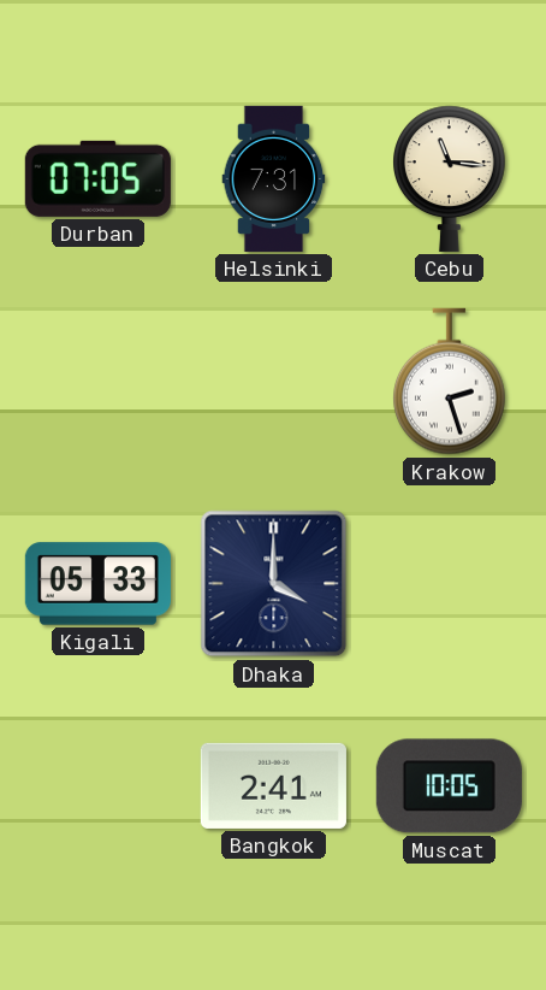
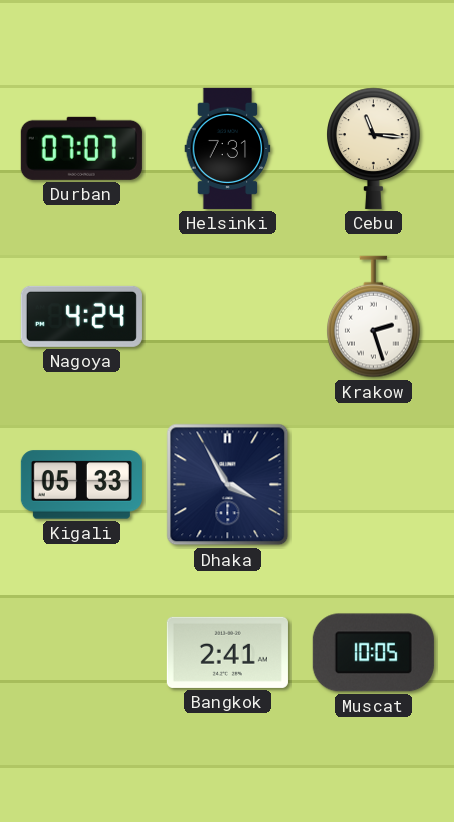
Durban: 07:05 -> 07:07 (81, 148)
Nagoya: none -> 4:24 (81, 316)
Dhaka: 4:00 -> 3:55 (228, 485)
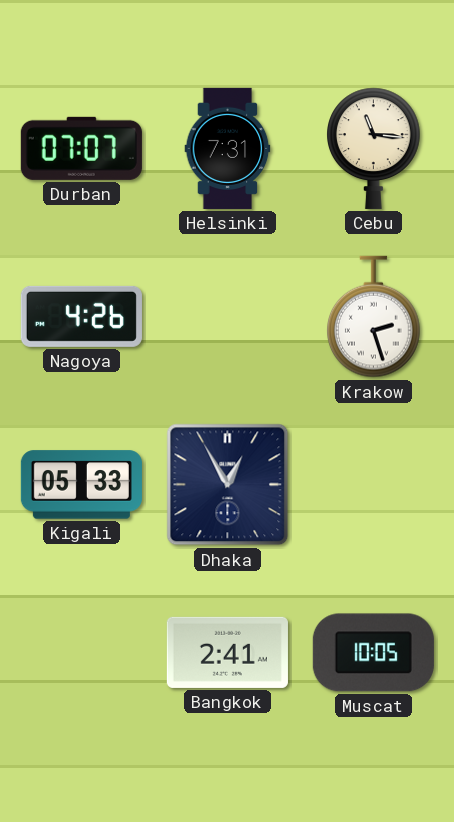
Nagoya: 4:24 -> 4:26 (81, 316)
Dhaka: 3:55 -> 12:55 (228, 485)
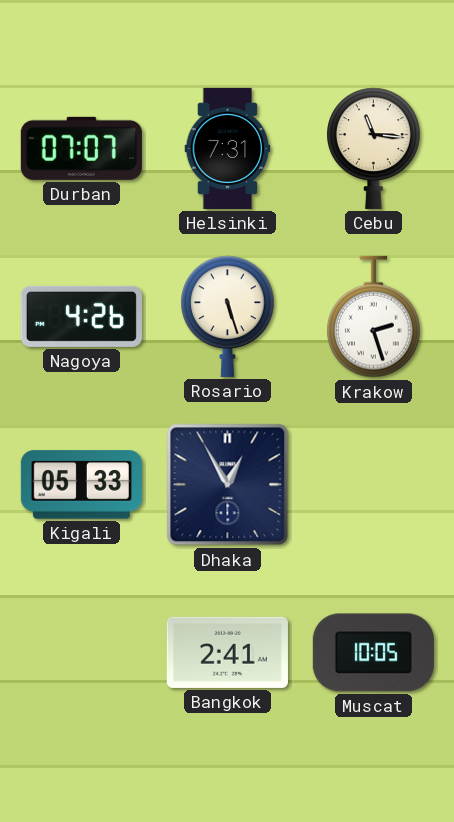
Rosario: none -> 5:27 (228, 316)
